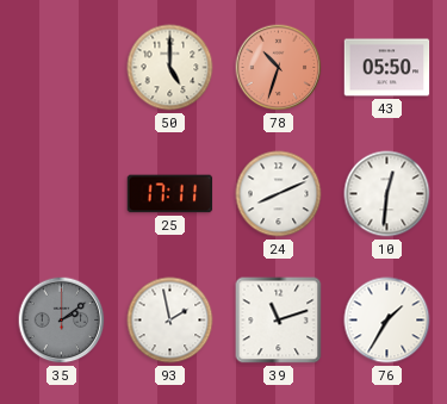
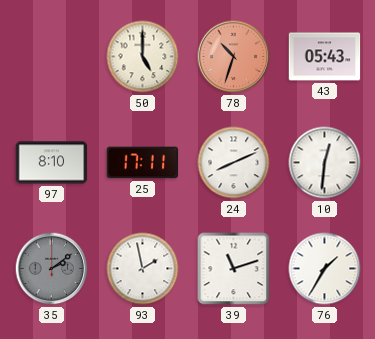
43: 05:50 -> 05:43 (325, 57)
97: none -> 8:10 (52, 163)
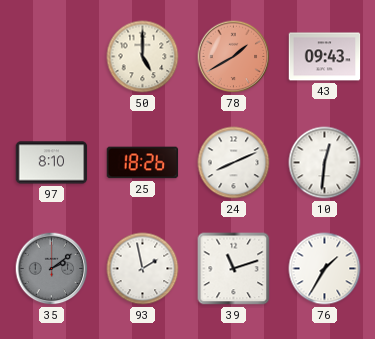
78: 10:33 -> 1:40 (234, 57)
43: 05:43 -> 09:43 (325, 57)
25: 17:11 -> 18:26 (143, 163)
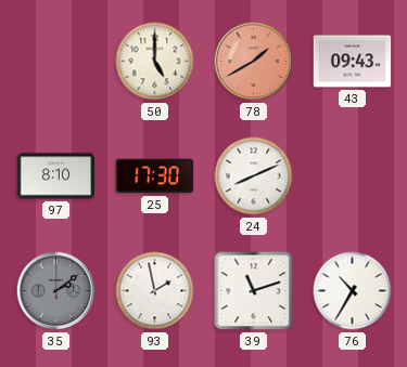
25: 18:26 -> 17:30 (155, 176)
10: 12:31 -> none (325, 163)
76: 1:35 -> 10:35 (353, 291)
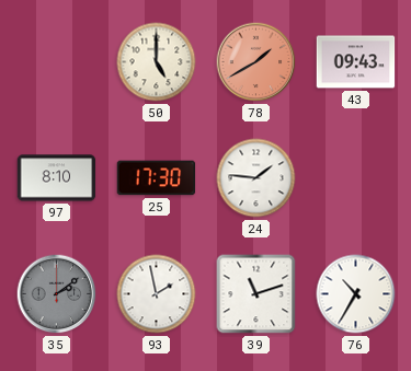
24: 8:11 -> 1:46 (256, 178)
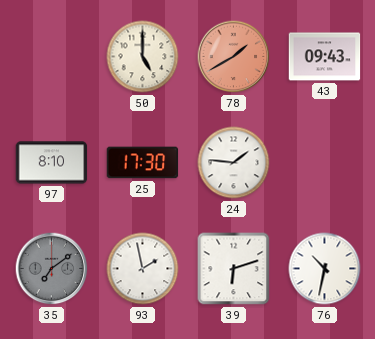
35: 2:09 -> 7:09 (52, 269)
39: 11:12 -> 6:12 (234, 269)
76: 10:35 -> 10:32 (325, 269)
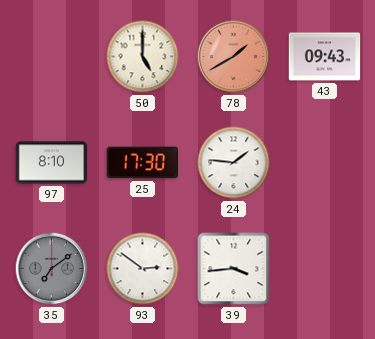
93: 1:58 -> 2:51 (143, 269)
39: 6:12 -> 3:44 (234, 269)
76: 10:32 -> none (325, 269)
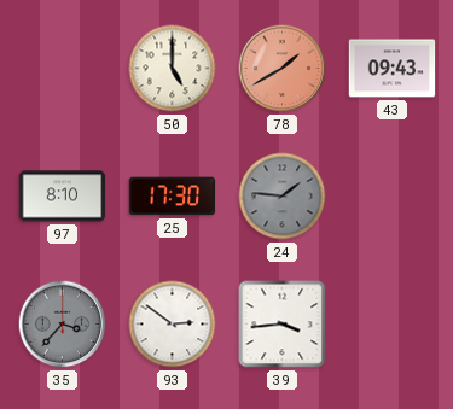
24 dial: white -> grey (283, 197)
35: 7:09 -> 3:37 (63, 325)
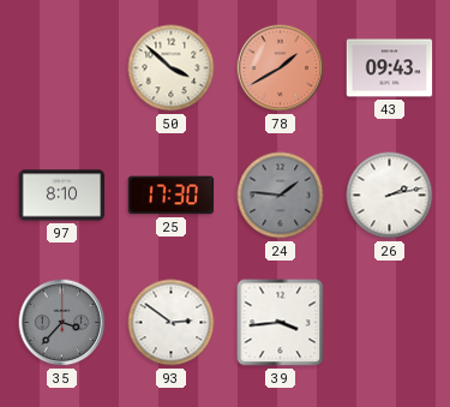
50: 5:00 -> 3:52 (172, 68)
26: none -> 2:13 (390, 196)
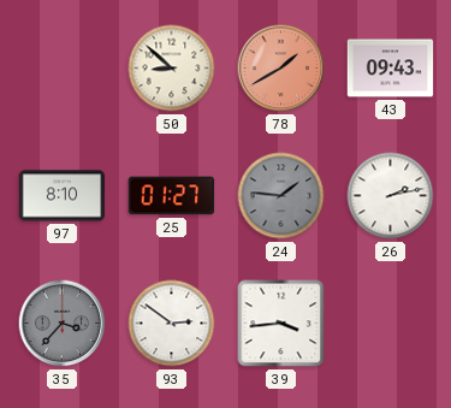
50: 3:52 -> 8:52 (172, 69)
25: 17:30 -> 01:27 (172, 196)
